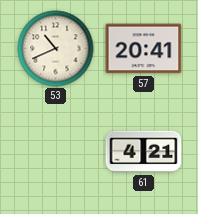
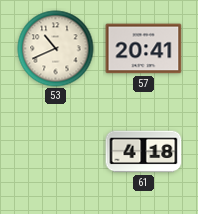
61: 4:21 -> 4:18 (144, 152)
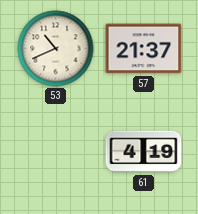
57: 20:41 -> 21:37 (144, 49)
61: 4:18 -> 4:19 (144, 152)
